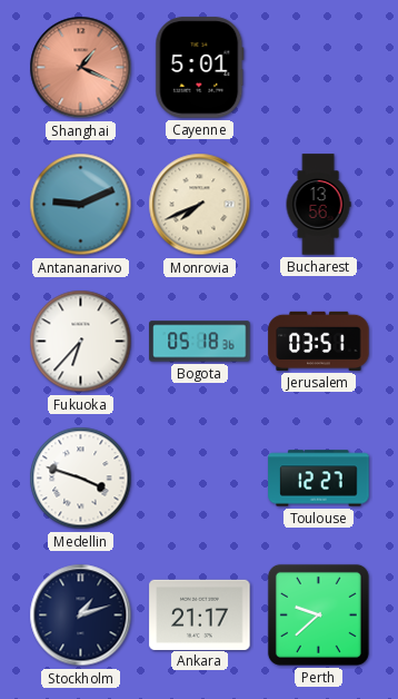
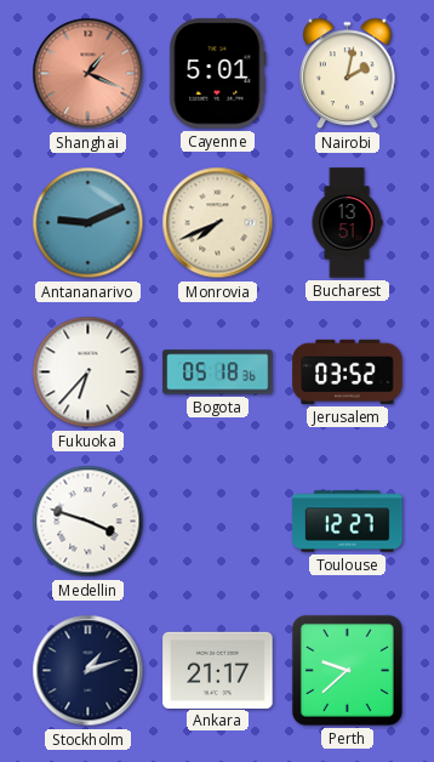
Nairobi: none -> 2:02 (348, 74)
Bucharest: 13:56 -> 13:51 (347, 223)
Jerusalem: 03:51 -> 03:52 (348, 371)
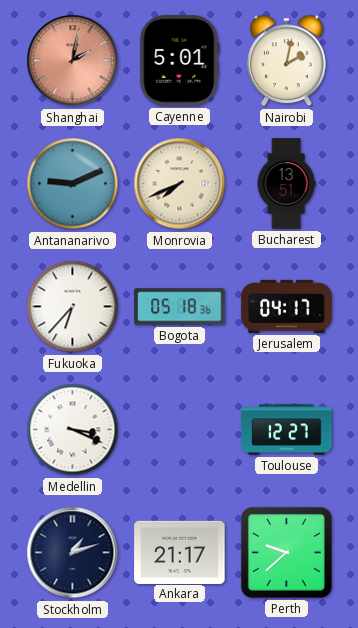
Shanghai: 1:19 -> 2:02 (73, 61)
Jerusalem: 03:52 -> 04:17 (287, 306)
Medellin: 3:48 -> 3:19 (73, 430)
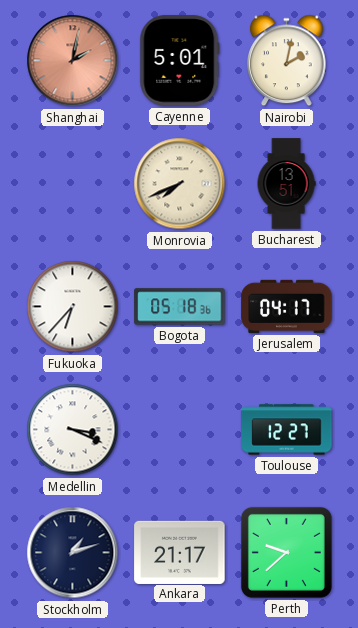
Antananarivo: 9:11 -> none (73, 184)
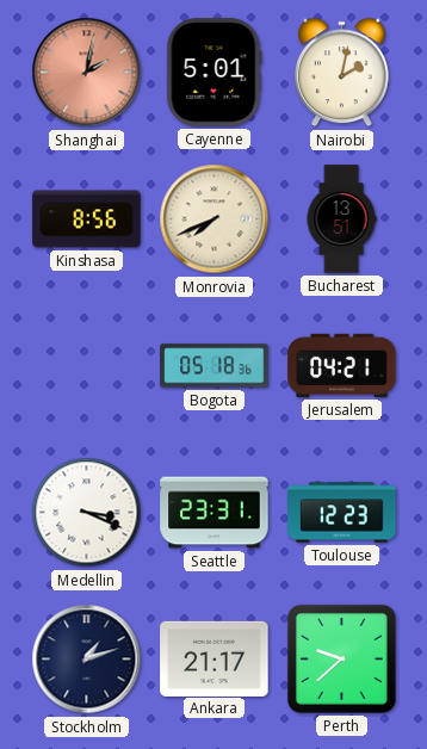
Kinshasa: none -> 8:56 (87, 219)
Fukuoka: 6:37 -> none (73, 307)
Jerusalem: 04:17 -> 04:21 (342, 365)
Seattle: none -> 23:31 (215, 513)
Toulouse: 12:27 -> 12:23 (342, 513)
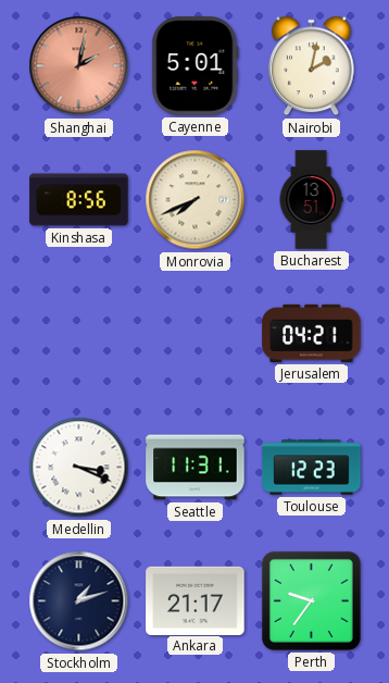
Bogota: 05:18 -> none (215, 366)
Seattle: 23:31 -> 11:31 (196, 468)
Perth: 9:38 -> 9:36 (311, 600)
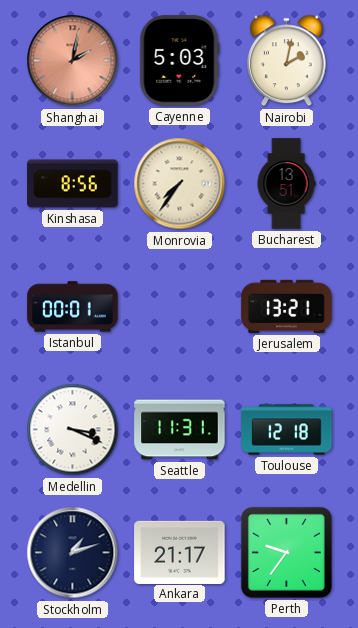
Cayenne: 5:01 -> 5:03 (180, 61)
Monrovia: 7:41 -> 7:36 (180, 184)
Istanbul: none -> 00:01 (73, 307)
Jerusalem: 04:21 -> 13:21 (287, 306)
Toulouse: 12:23 -> 12:18 (287, 430)
